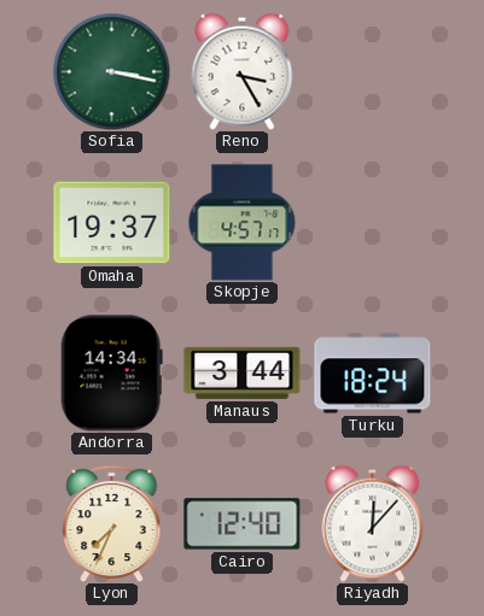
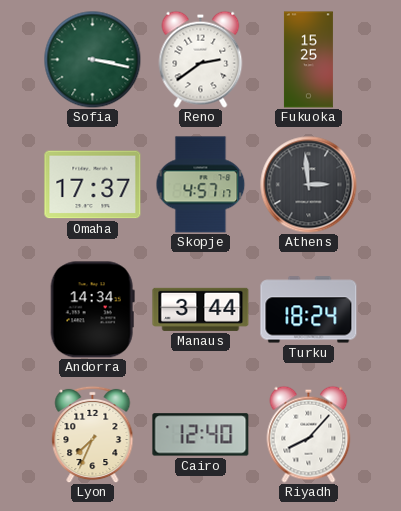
Reno: 3:25 -> 2:39 (201, 59)
Fukuoka: none -> 15:25 (308, 60)
Omaha: 19:37 -> 17:37 (93, 185)
Athens: none -> 2:59 (309, 185)
Riyadh: 12:07 -> 8:07 (309, 434)
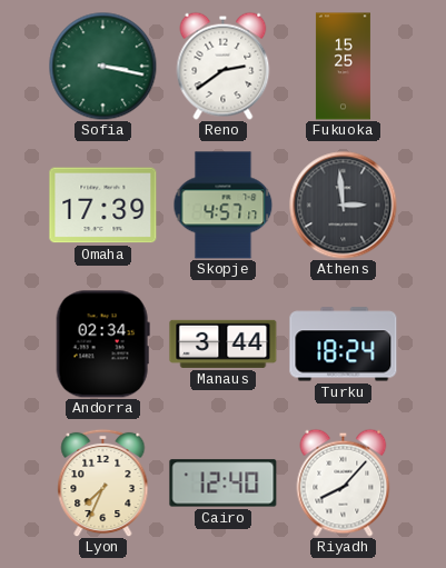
Omaha: 17:37 -> 17:39 (103, 206)
Andorra: 14:34 -> 02:34 (102, 345)
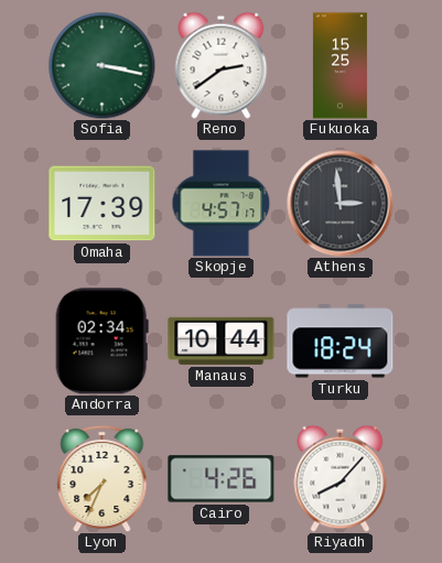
Manaus: 3:44 -> 10:44 (222, 340)
Cairo: 12:40 -> 4:26 (222, 479)
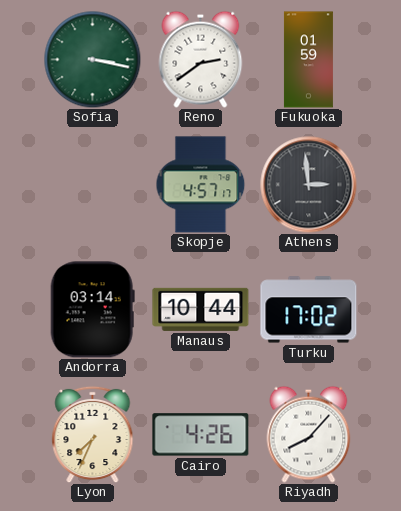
Fukuoka: 15:25 -> 01:59 (308, 60)
Omaha: 17:39 -> none (103, 204)
Andorra: 02:34 -> 03:14 (92, 310)
Turku: 18:24 -> 17:02 (309, 310)
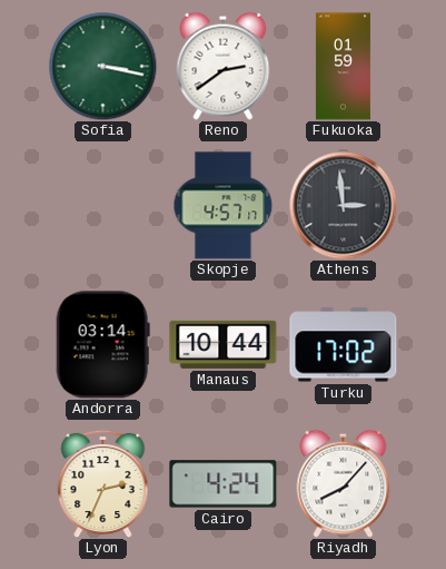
Lyon: 7:34 -> 2:34 (103, 483)
Cairo: 4:26 -> 4:24 (224, 484)
